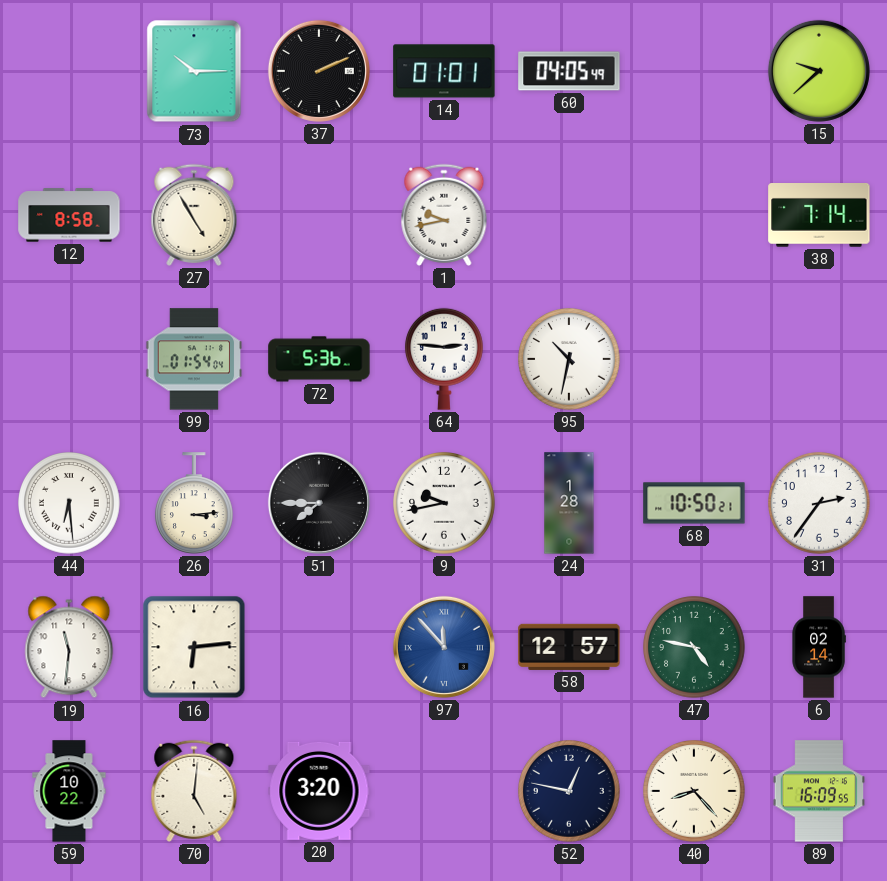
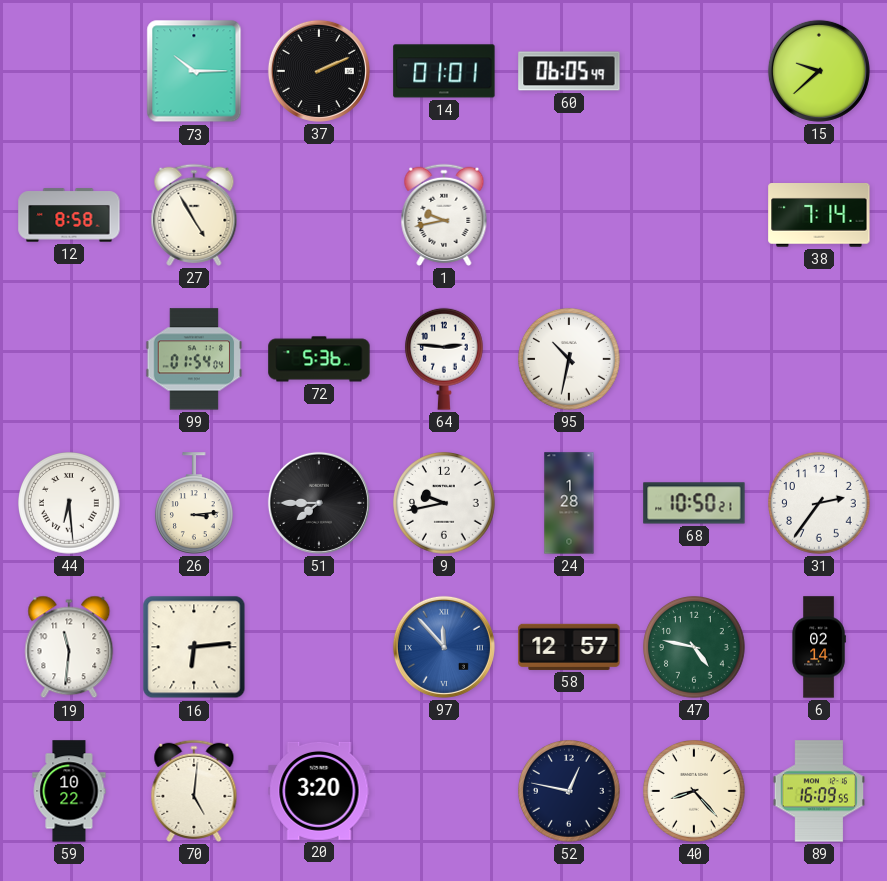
60: 04:05 -> 06:05 (569, 71)
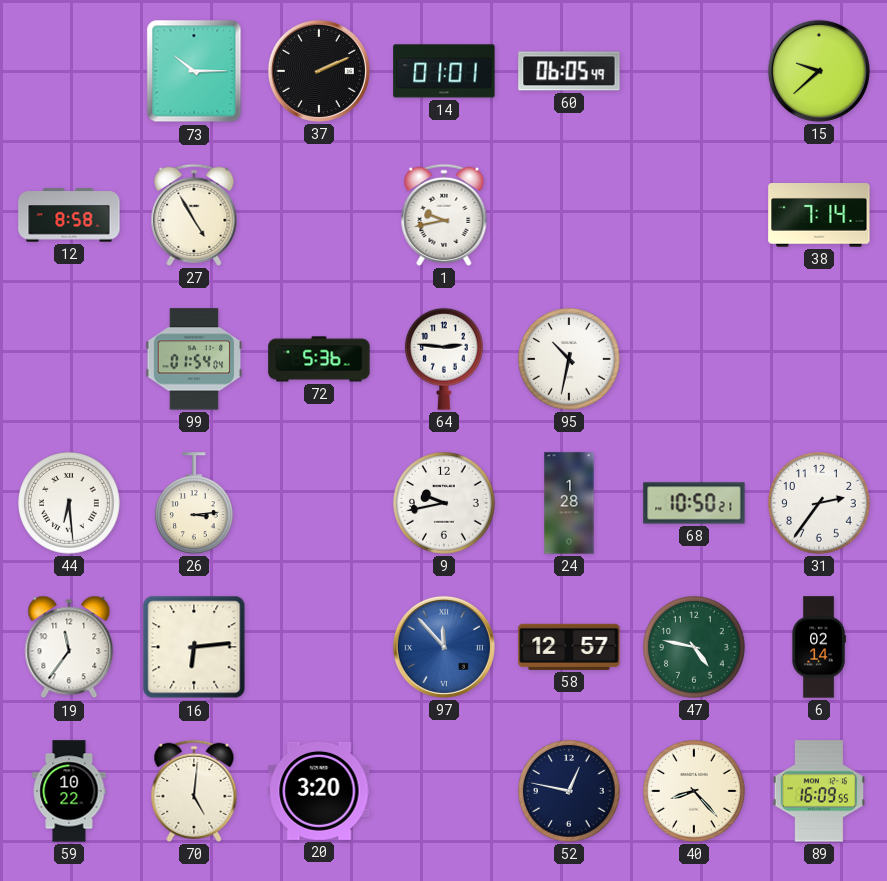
51: 7:45 -> none (319, 503)
19: 11:31 -> 11:36 (69, 647)
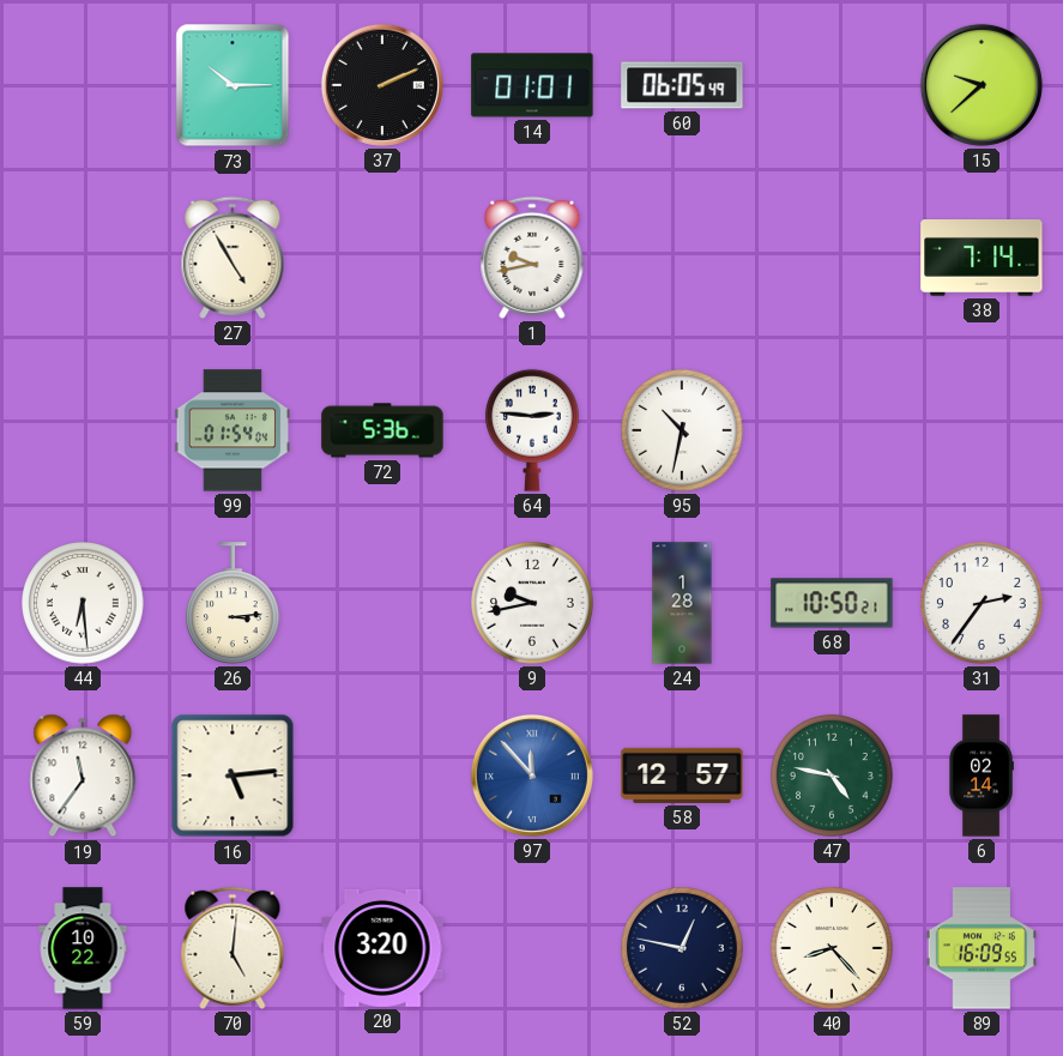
12: 8:58 -> none (69, 215)
16: 6:14 -> 5:14 (232, 776)
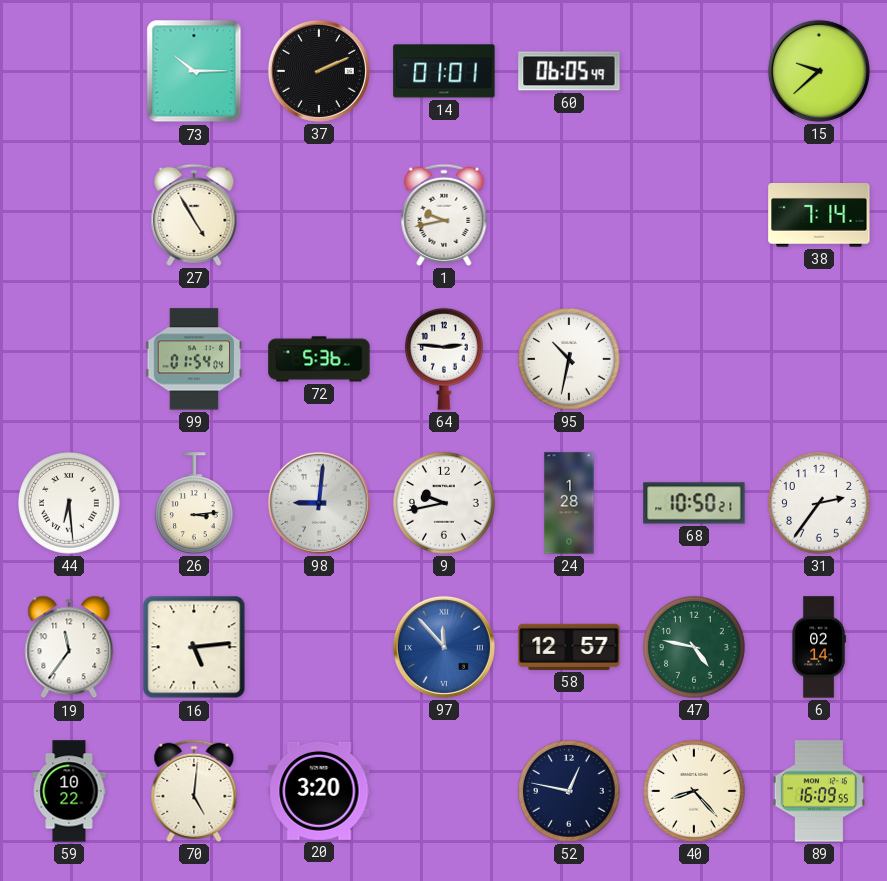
98: none -> 9:01 (319, 503)
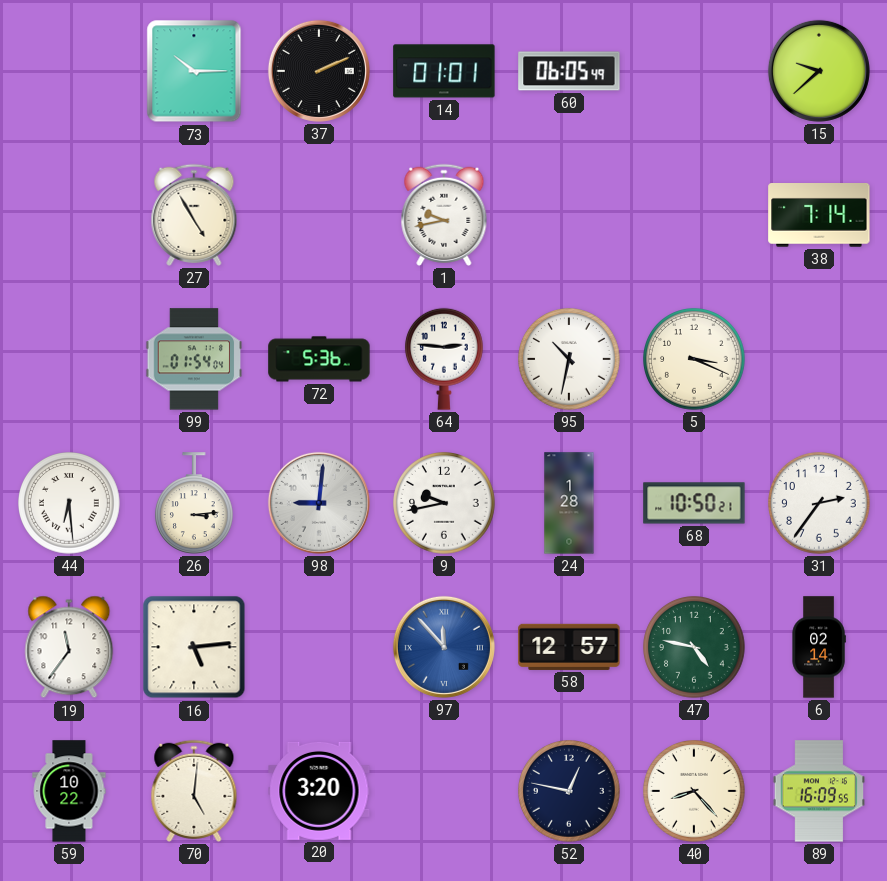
5: none -> 3:19 (695, 360)
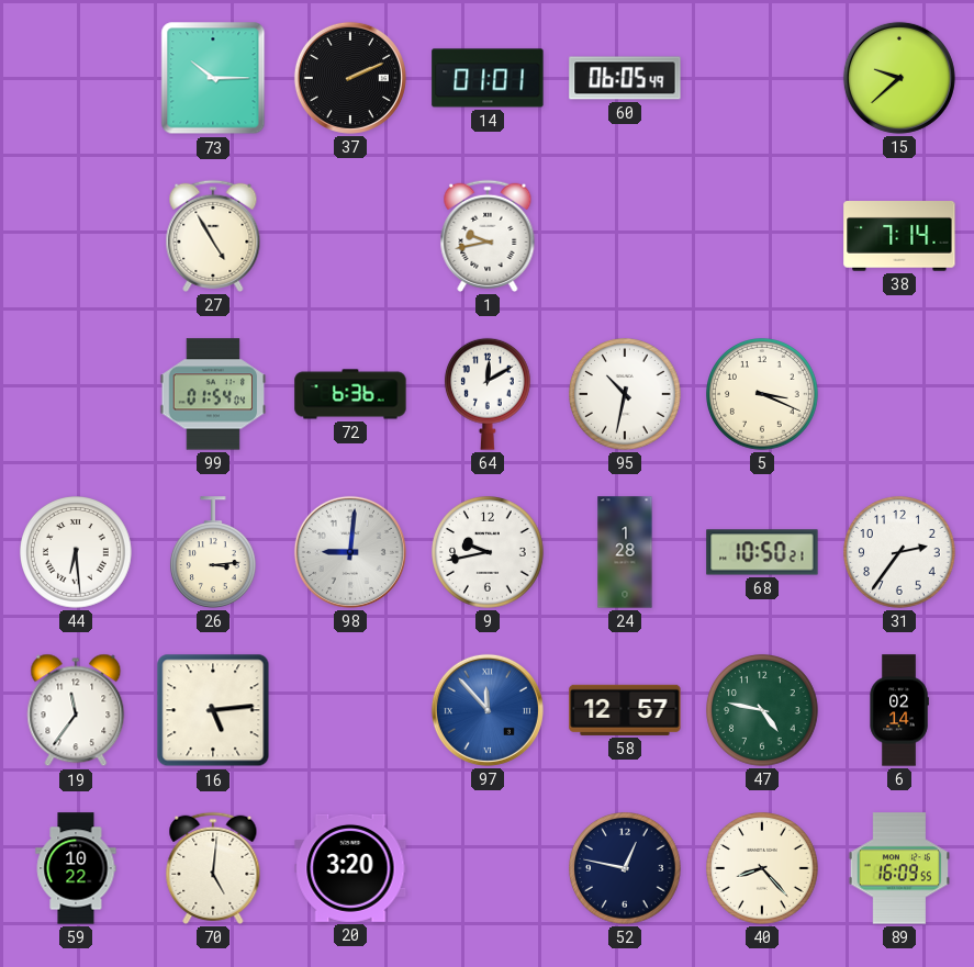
72: 5:36 -> 6:36 (350, 394)
64: 2:46 -> 12:10 (489, 394)
